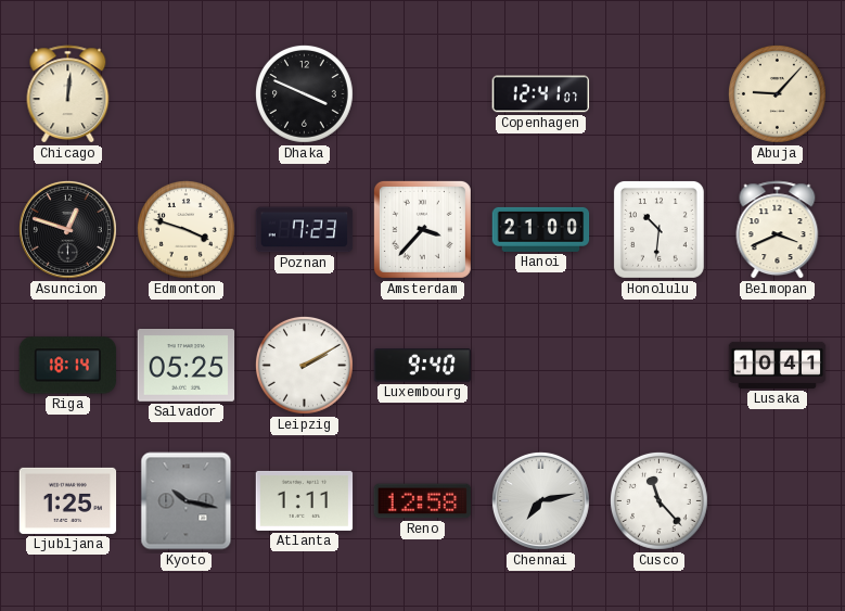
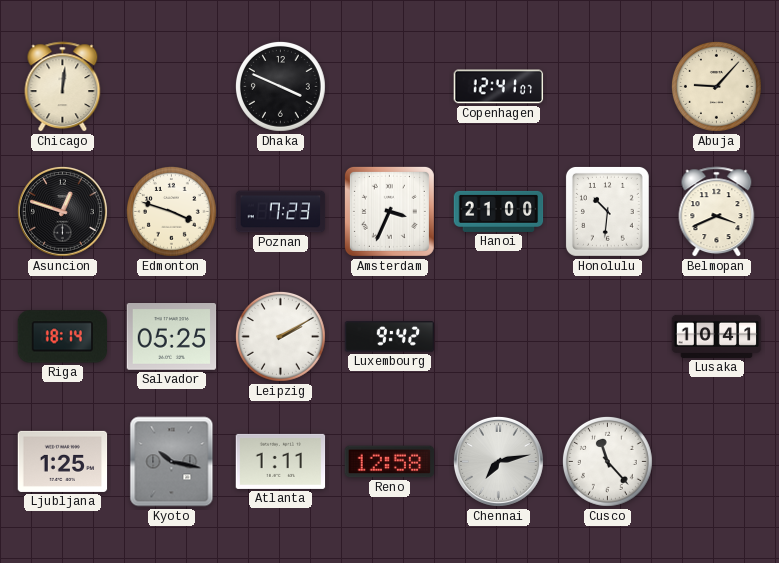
Amsterdam: 3:37 -> 3:34 (389, 211)
Luxembourg: 9:40 -> 9:42 (390, 337)
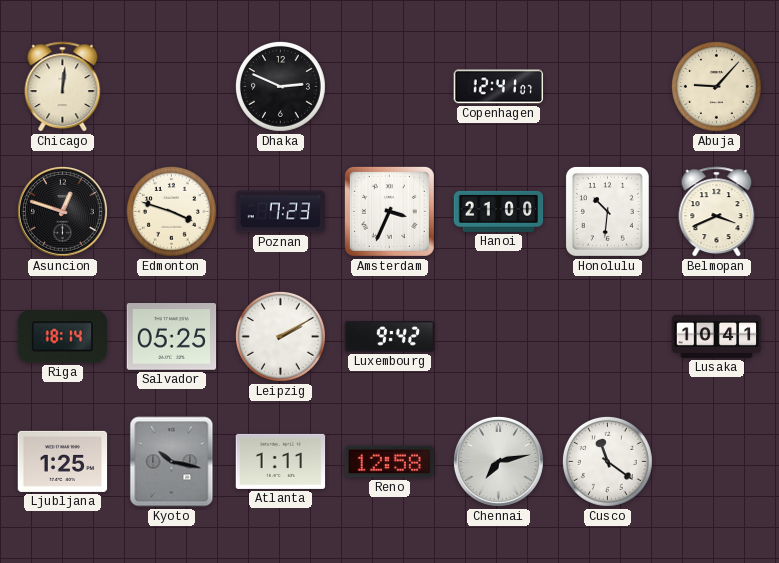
Dhaka: 3:49 -> 2:49 (280, 86)
Cusco: 11:23 -> 11:21 (607, 461)
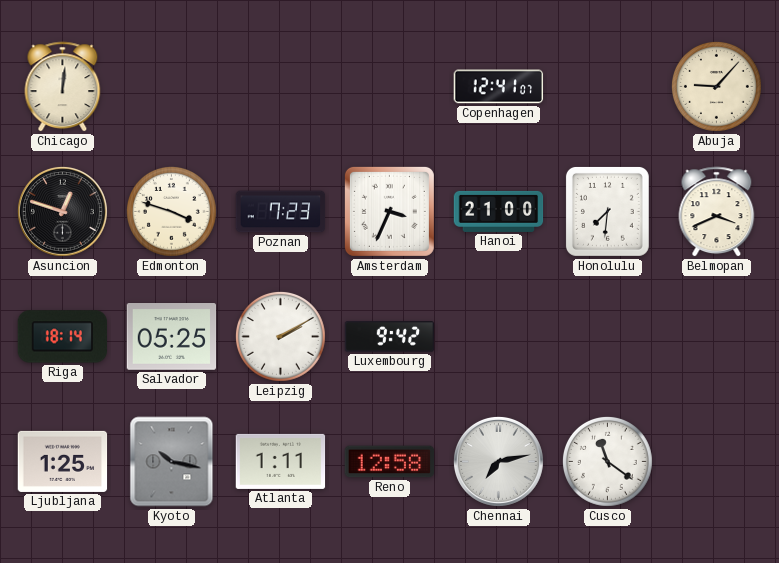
Dhaka: 2:49 -> none (280, 86)
Honolulu: 10:31 -> 7:31 (607, 211)
Lusaka: 10:41 -> none (717, 336)
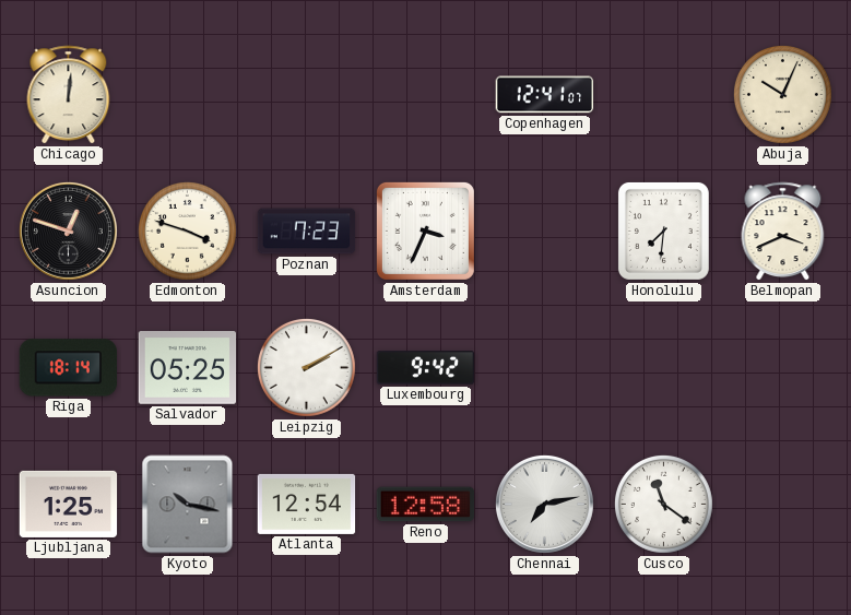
Abuja: 9:07 -> 10:04 (782, 94)
Hanoi: 21:00 -> none (499, 211)
Atlanta: 1:11 -> 12:54 (307, 504)
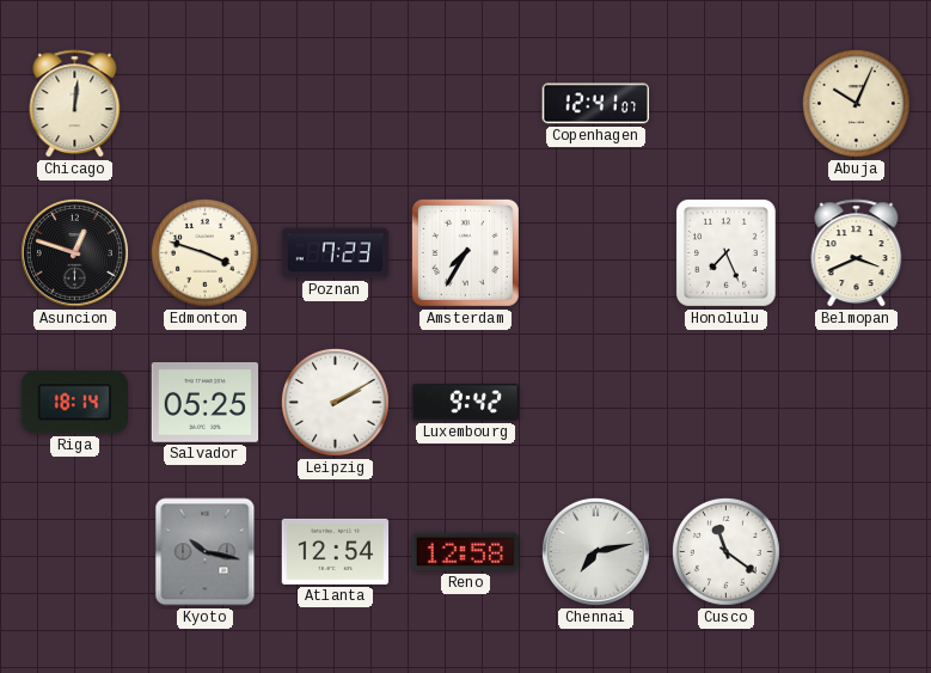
Amsterdam: 3:34 -> 7:35 (465, 252)
Honolulu: 7:31 -> 7:26 (725, 252)
Ljubljana: 1:25 -> none (69, 504)
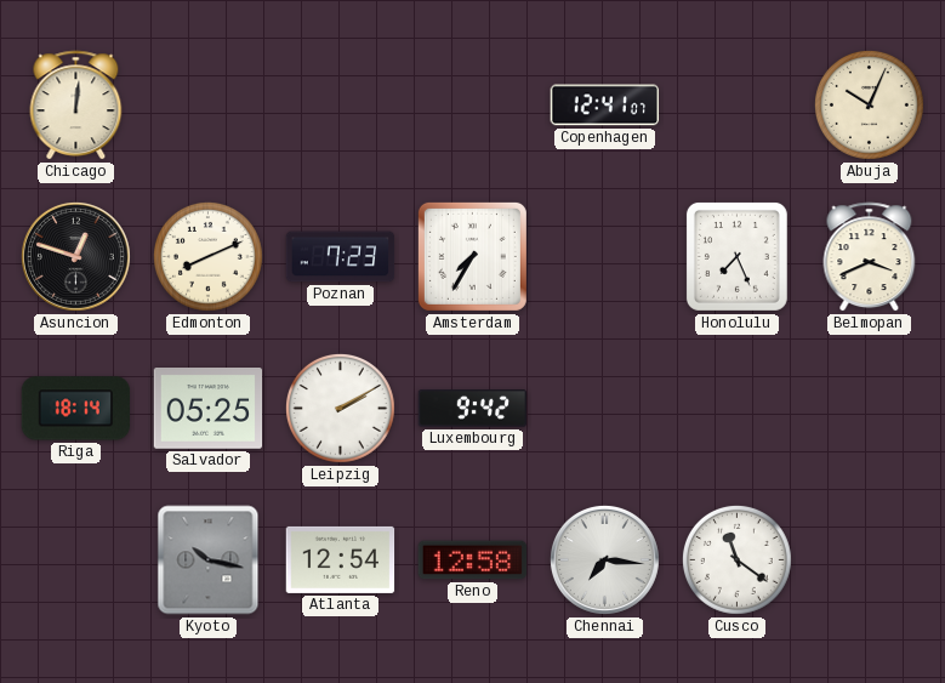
Edmonton: 3:48 -> 8:11 (207, 256)
Chennai: 7:13 -> 7:16 (604, 559)
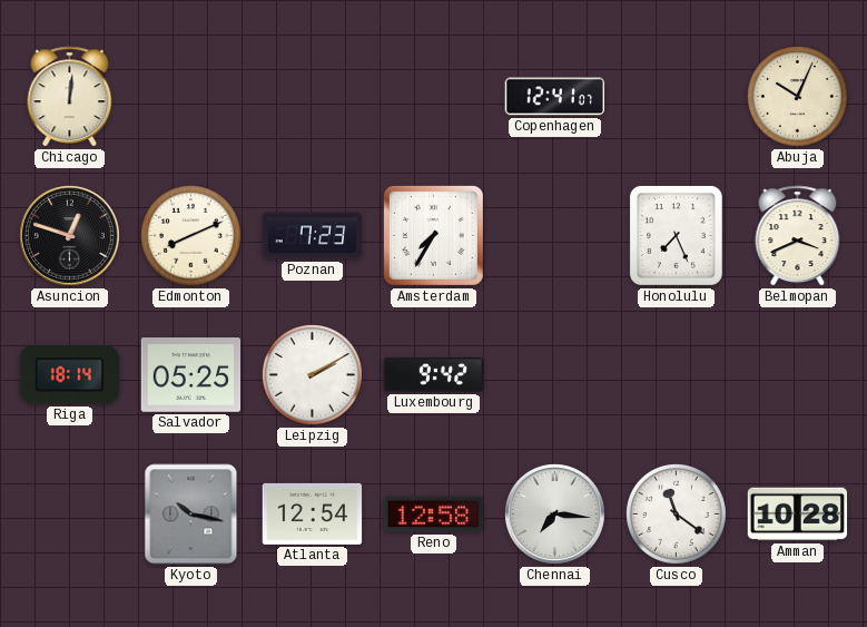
Amman: none -> 10:28 (798, 515)
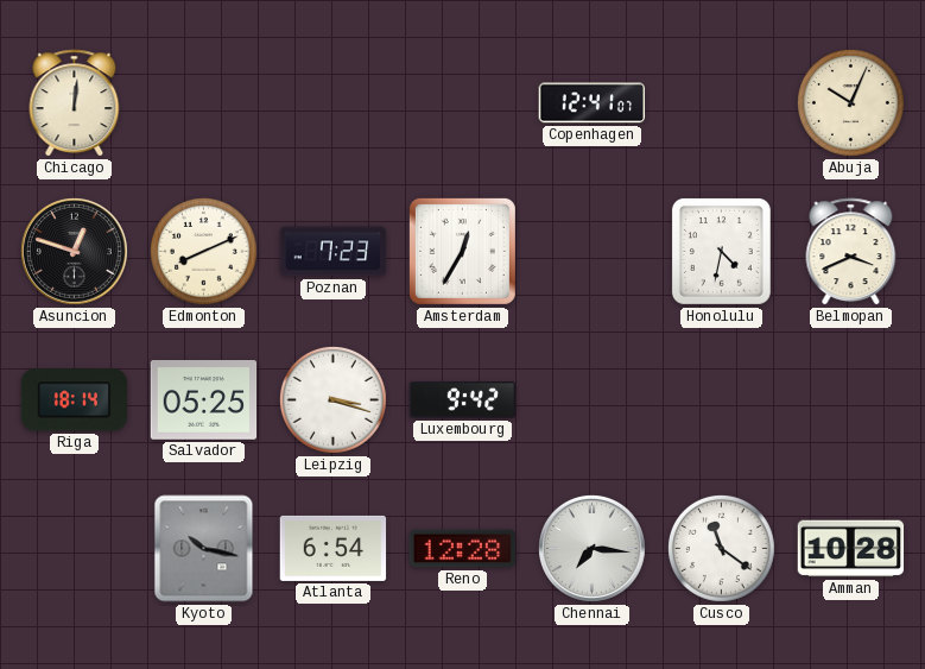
Amsterdam: 7:35 -> 12:35 (462, 251)
Honolulu: 7:26 -> 4:32 (721, 251)
Leipzig: 2:10 -> 3:18 (332, 399)
Atlanta: 12:54 -> 6:54 (334, 548)
Reno: 12:58 -> 12:28 (463, 549)
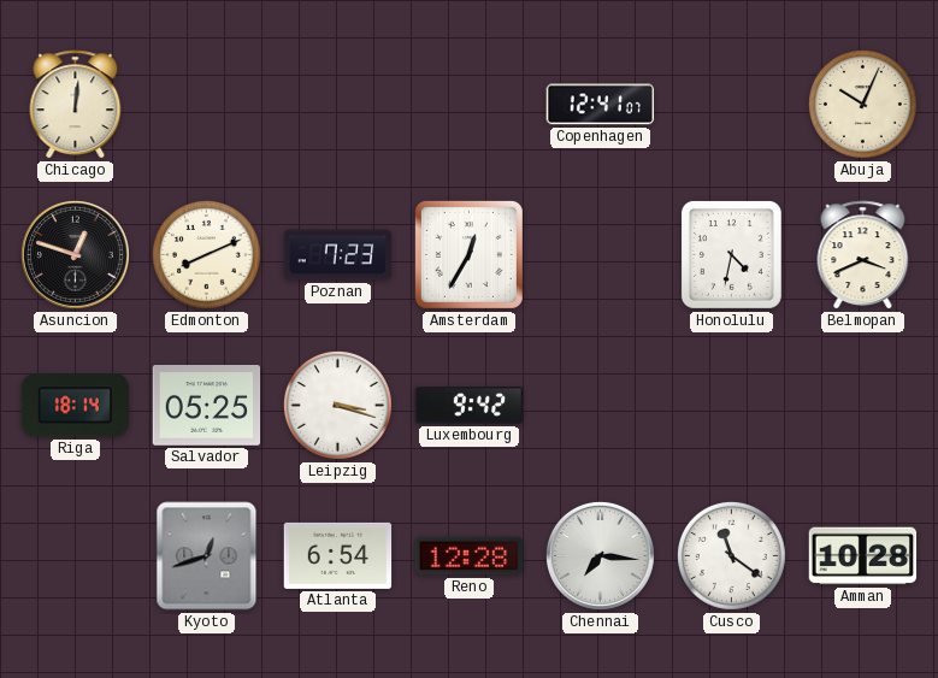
Kyoto: 10:17 -> 12:42 (207, 556)
